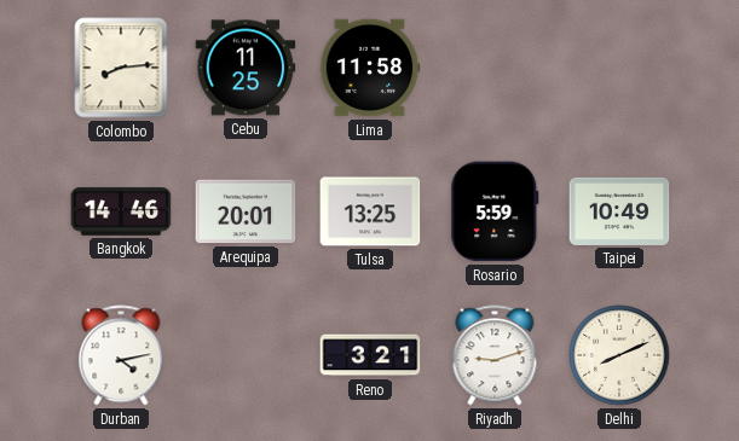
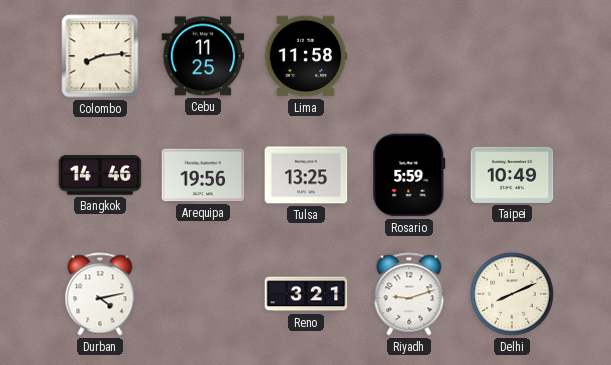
Arequipa: 20:01 -> 19:56 (203, 175)
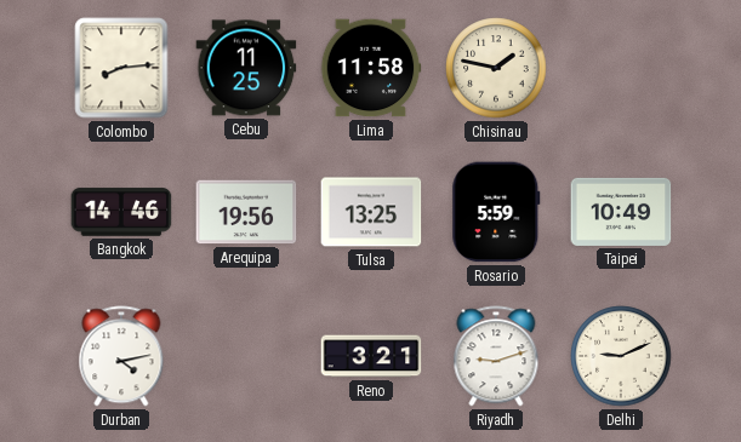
Chisinau: none -> 1:47 (496, 68)
Delhi: 8:11 -> 9:11 (621, 356)
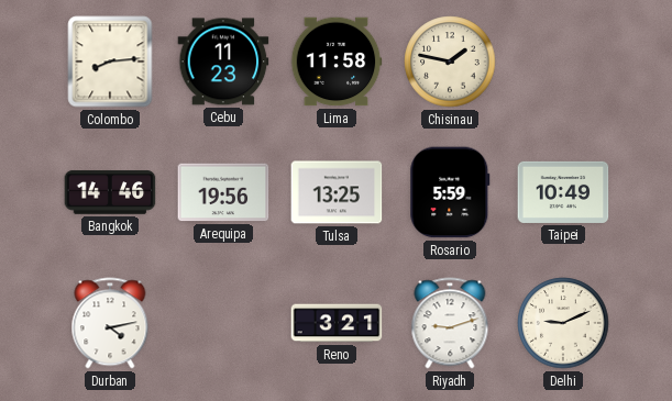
Cebu: 11:25 -> 11:23 (223, 62)
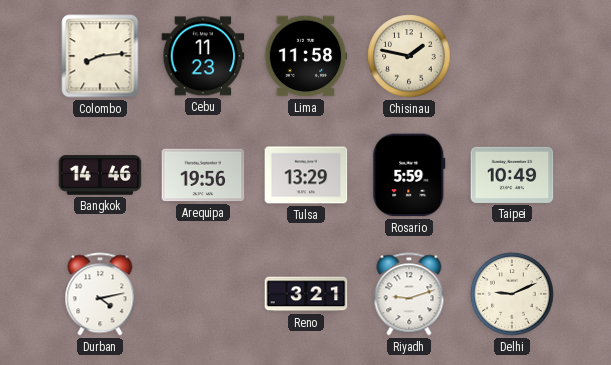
Tulsa: 13:25 -> 13:29 (306, 175)
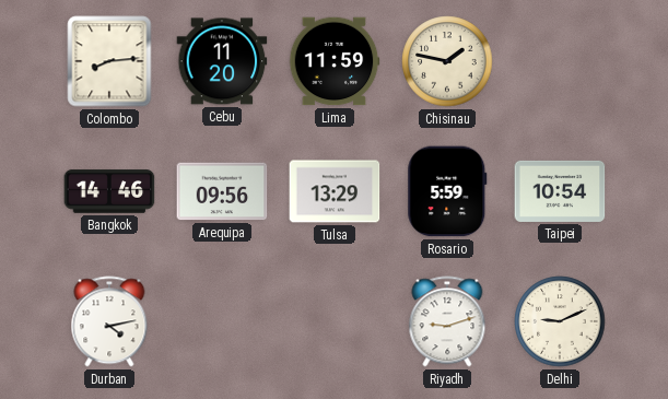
Cebu: 11:23 -> 11:20 (222, 61)
Lima: 11:58 -> 11:59 (335, 61)
Arequipa: 19:56 -> 09:56 (222, 191)
Taipei: 10:49 -> 10:54 (560, 191)
Reno: 3:21 -> none (306, 294)
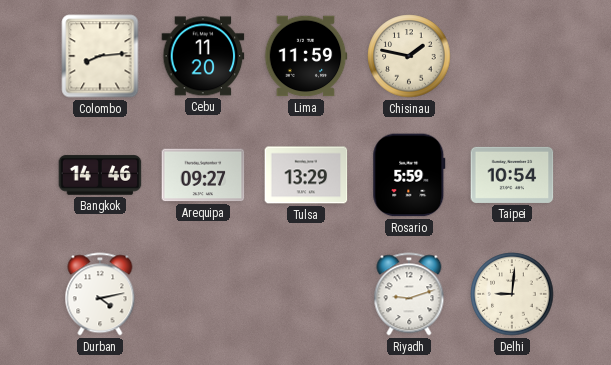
Arequipa: 09:56 -> 09:27 (203, 175)
Delhi: 9:11 -> 9:01 (512, 294)
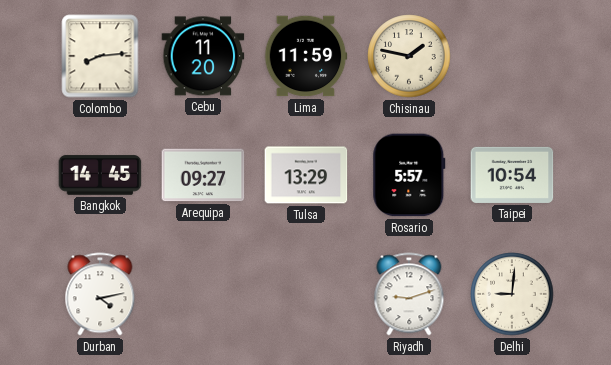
Bangkok: 14:46 -> 14:45 (100, 175)
Rosario: 5:59 -> 5:57 (409, 175)
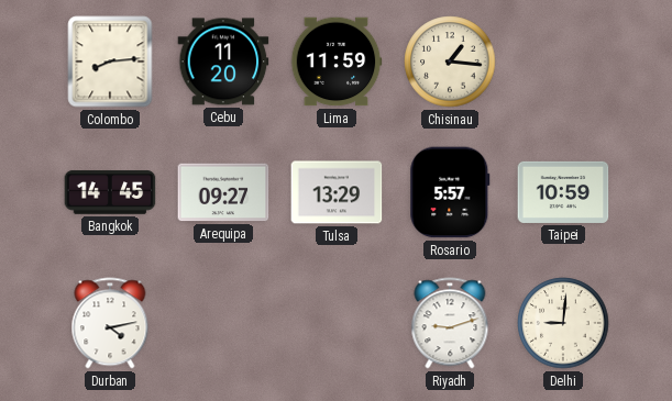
Chisinau: 1:47 -> 1:16 (450, 62)
Taipei: 10:54 -> 10:59 (563, 192)
